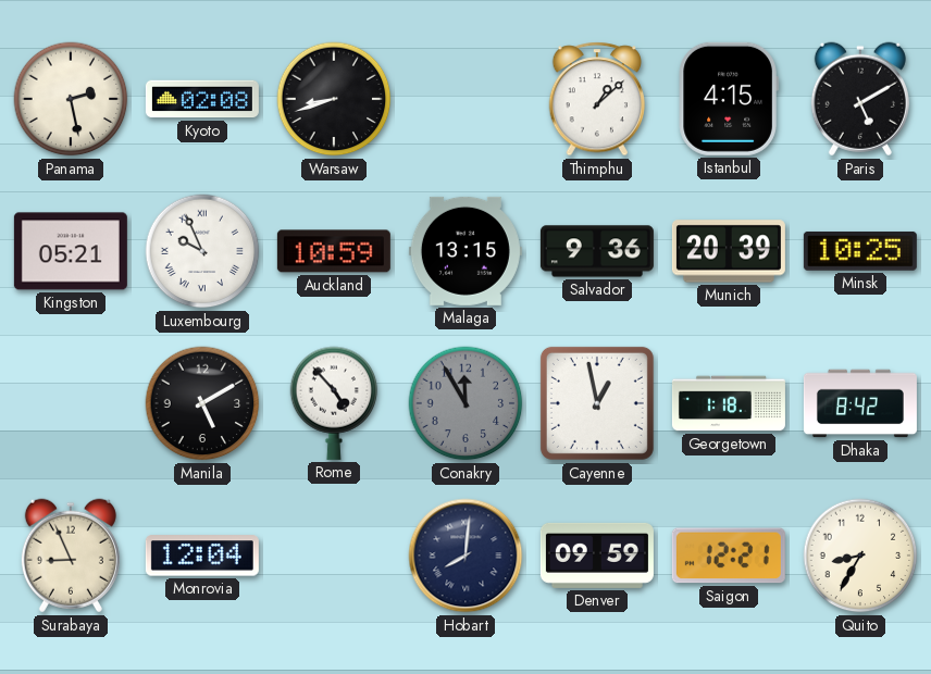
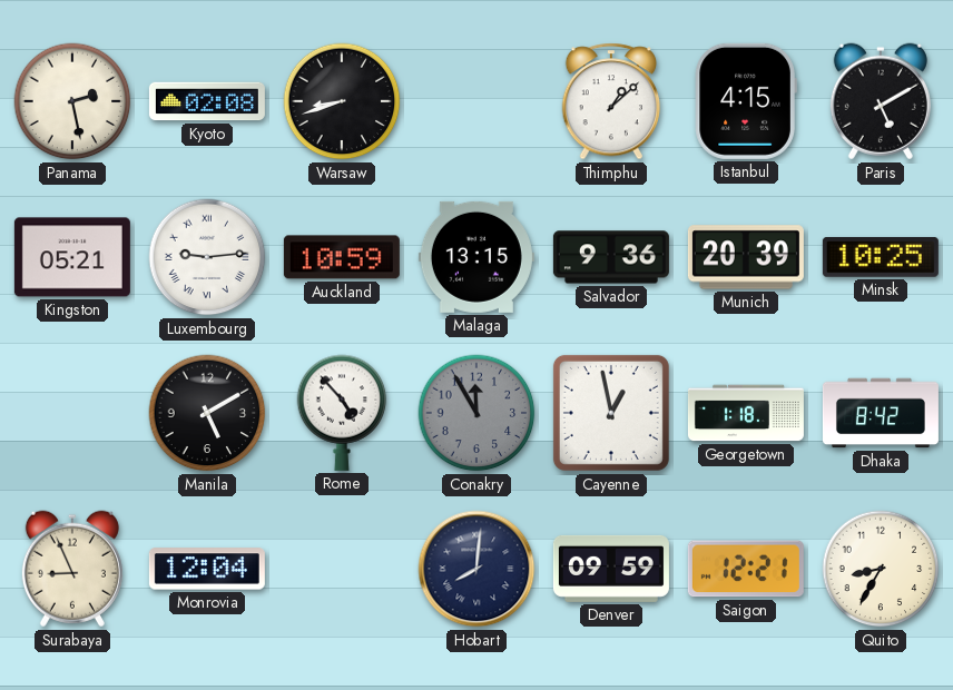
Luxembourg: 9:56 -> 9:14 (207, 257)
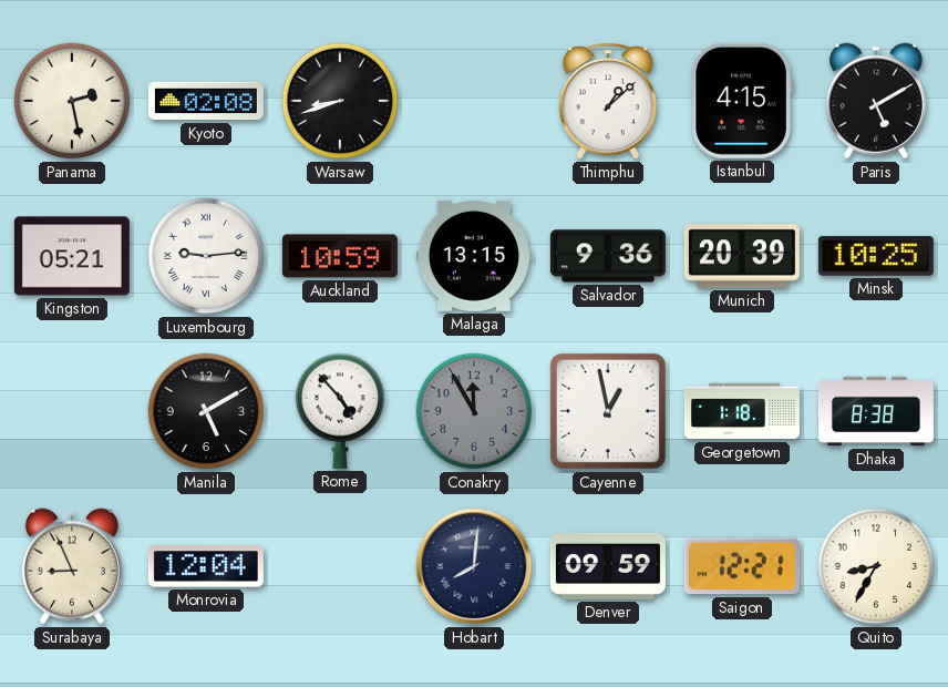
Dhaka: 8:42 -> 8:38 (876, 411)
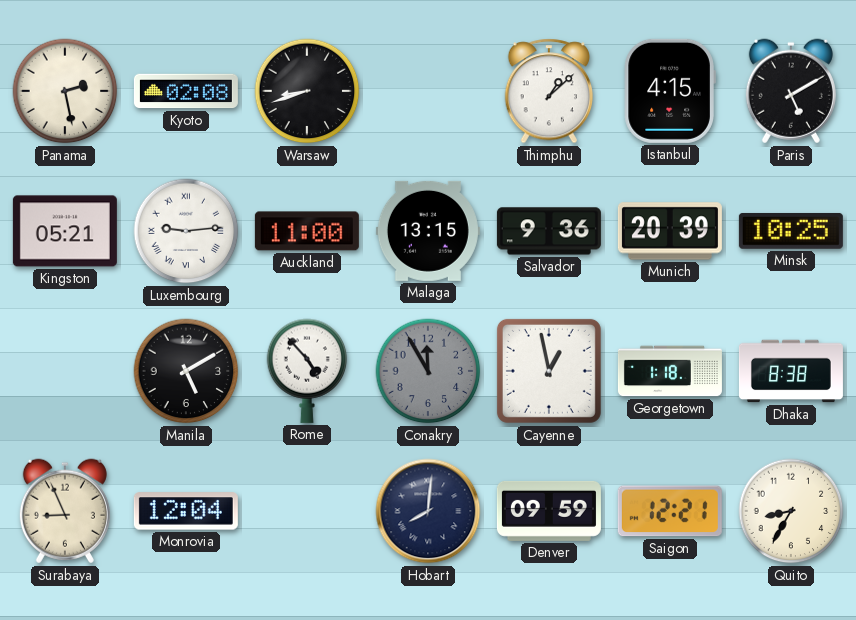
Auckland: 10:59 -> 11:00 (307, 231)
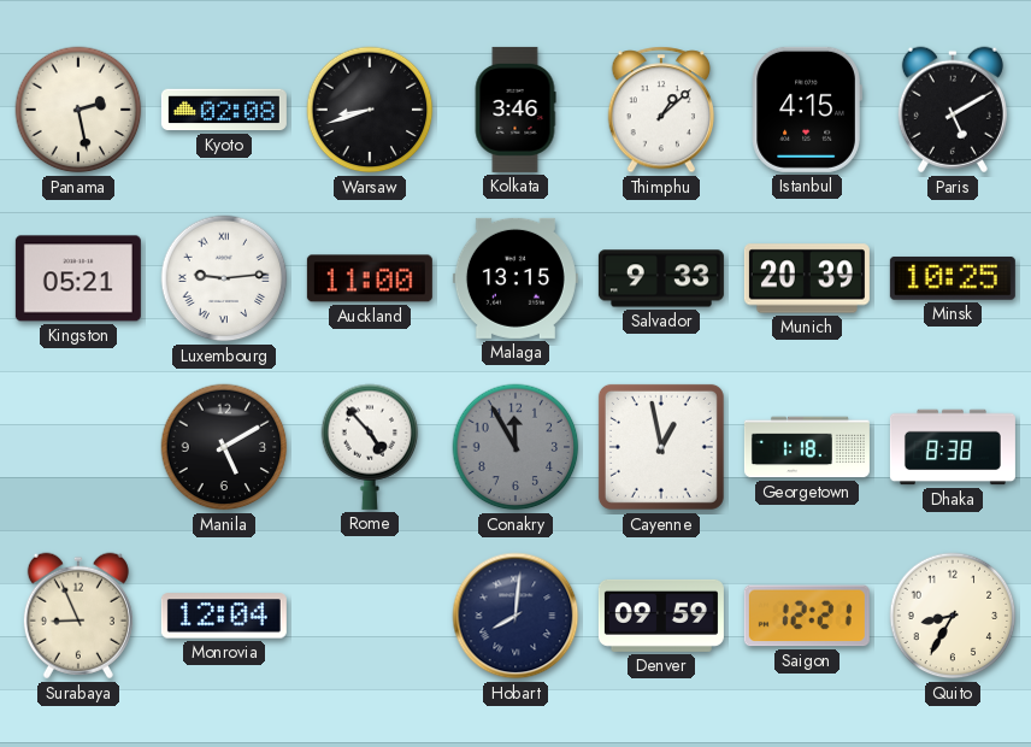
Kolkata: none -> 3:46 (515, 110)
Salvador: 9:36 -> 9:33 (661, 278)
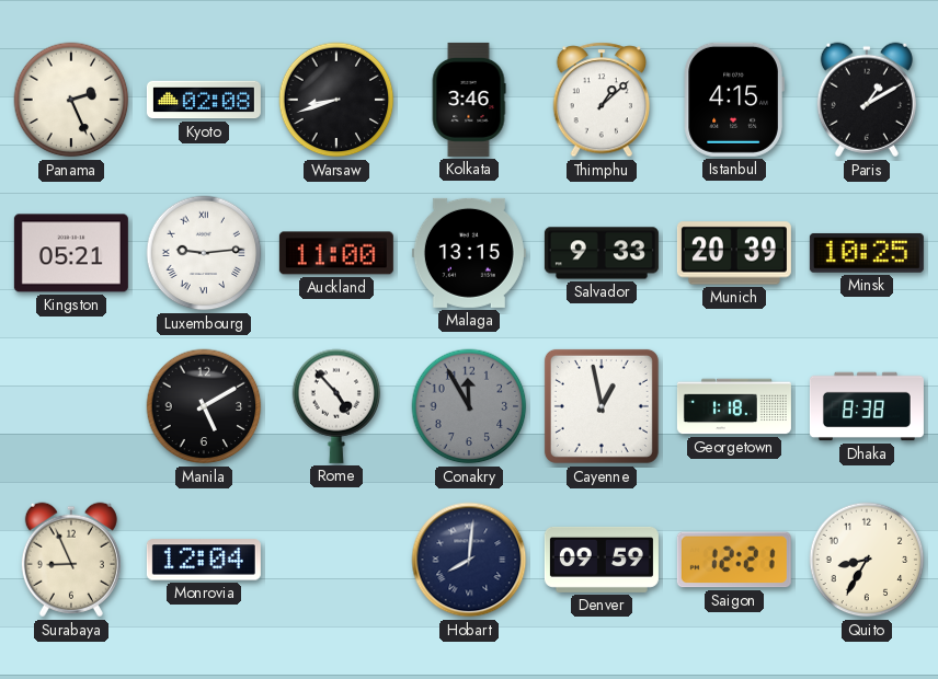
Panama: 2:28 -> 2:26 (71, 100)
Paris: 5:10 -> 1:10 (867, 100)
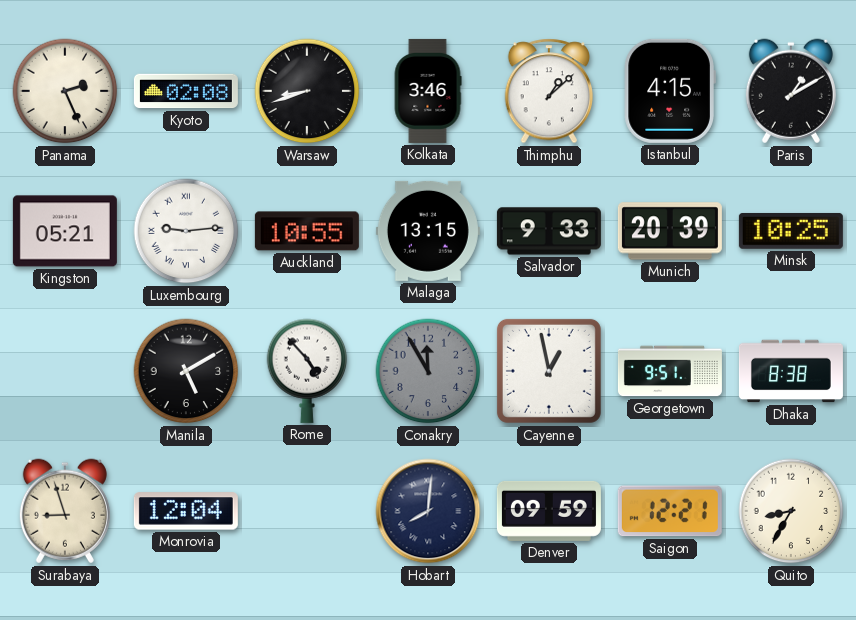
Auckland: 11:00 -> 10:55 (307, 231)
Georgetown: 1:18 -> 9:51 (670, 371)
Surabaya: 8:56 -> 8:57 (65, 511)
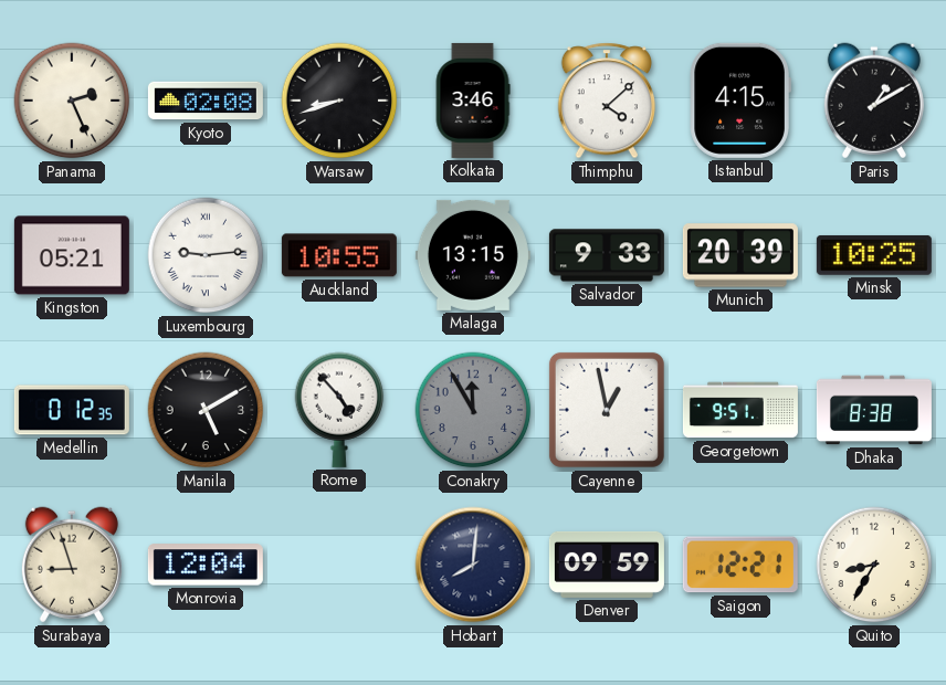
Thimphu: 1:08 -> 4:08 (606, 101)
Medellin: none -> 0:12 (72, 410)
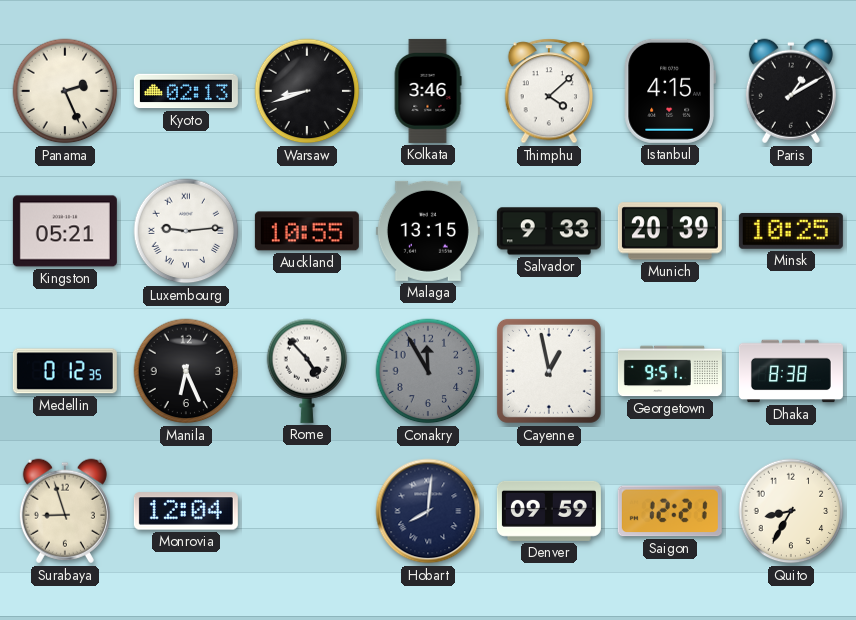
Kyoto: 02:08 -> 02:13 (186, 91)
Manila: 5:10 -> 6:26 (186, 371)
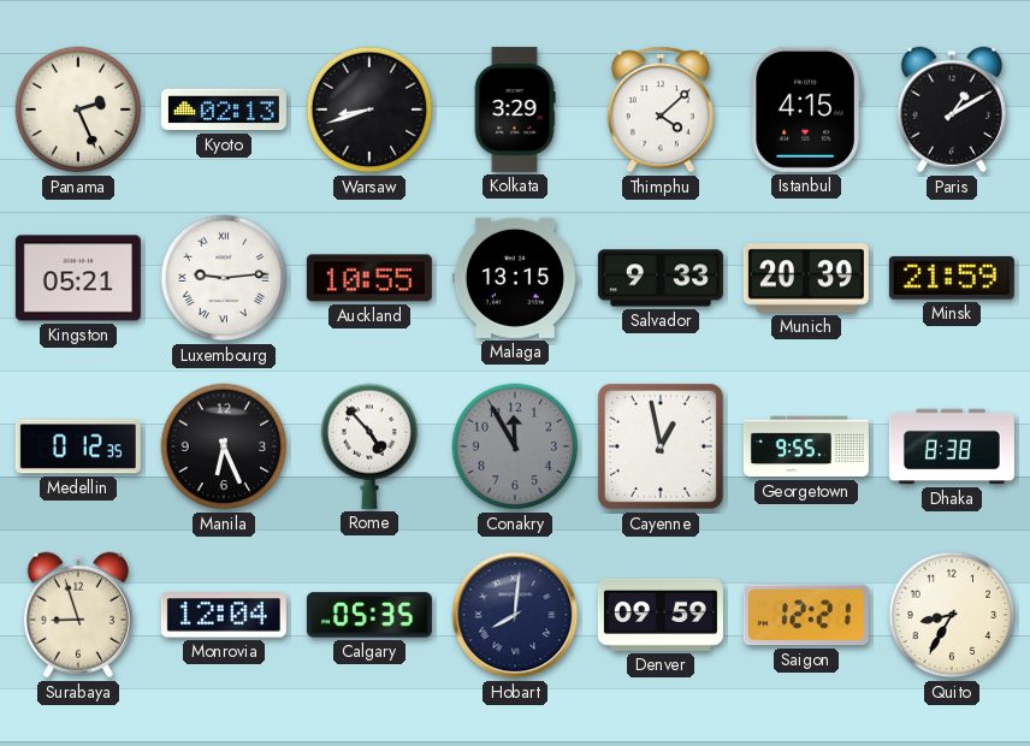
Kolkata: 3:46 -> 3:29 (515, 109)
Minsk: 10:25 -> 21:59 (952, 278)
Georgetown: 9:51 -> 9:55 (806, 446)
Calgary: none -> 05:35 (369, 615)
